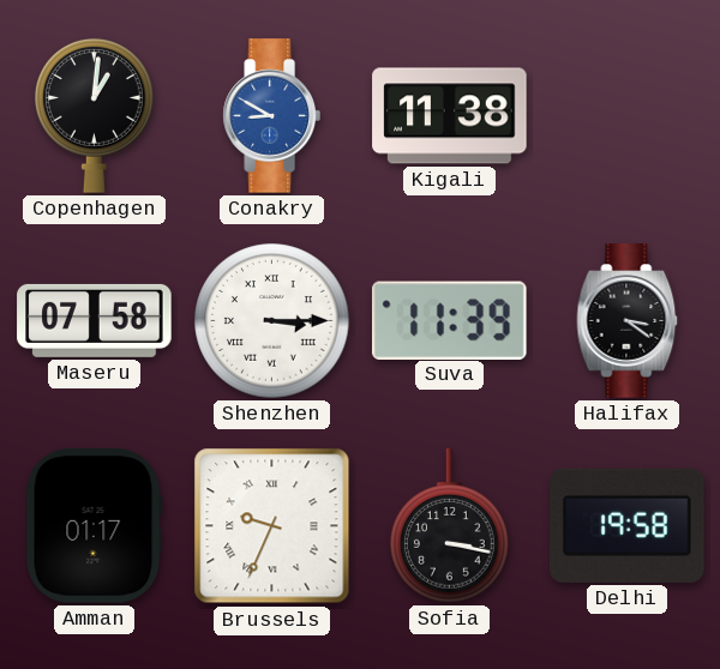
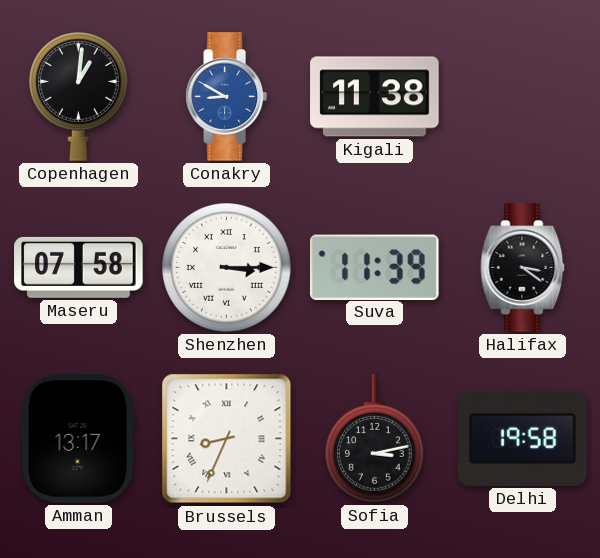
Amman: 01:17 -> 13:17 (78, 439)
Brussels: 9:34 -> 8:34 (227, 439)
Sofia: 3:17 -> 3:13 (375, 439)
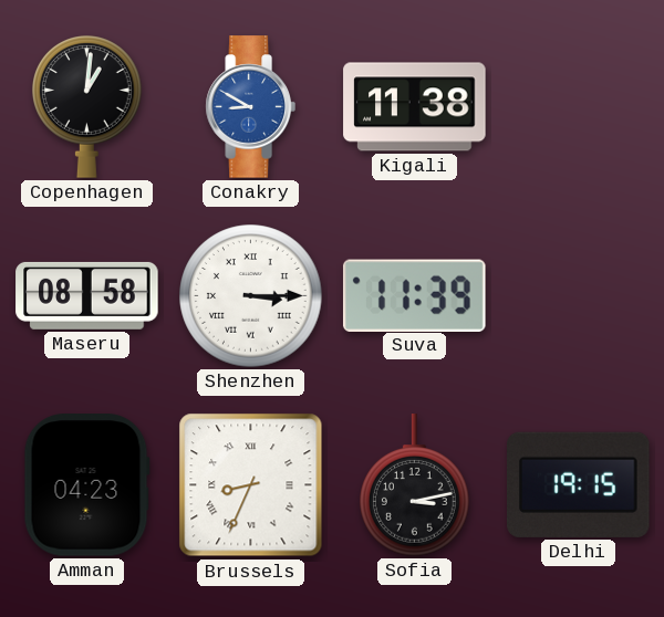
Maseru: 07:58 -> 08:58 (87, 295)
Halifax: 3:21 -> none (523, 268)
Amman: 13:17 -> 04:23 (86, 485)
Delhi: 19:58 -> 19:15 (579, 484)
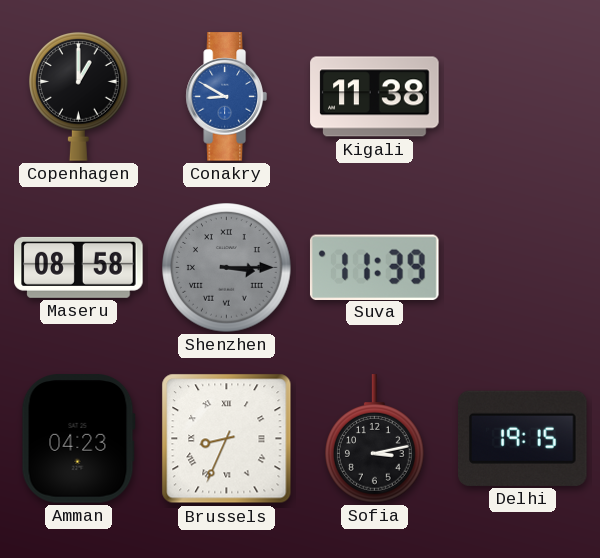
Copenhagen: 1:01 -> 1:00 (79, 97)
Shenzhen dial: white -> grey (227, 268)
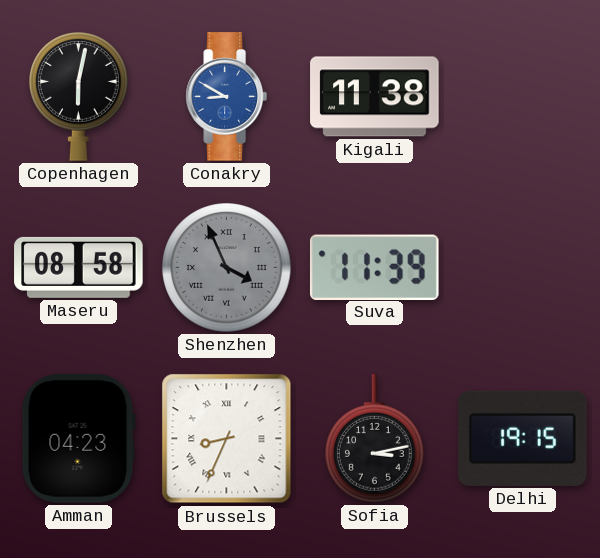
Copenhagen: 1:00 -> 6:02 (79, 97)
Shenzhen: 3:15 -> 3:56 (227, 268)
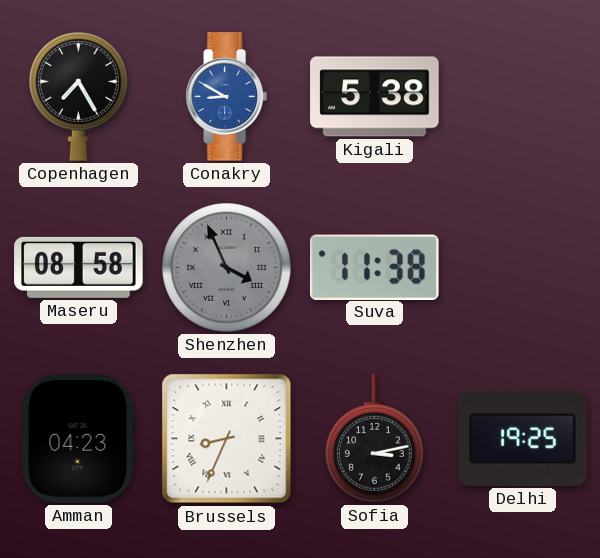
Copenhagen: 6:02 -> 7:25 (79, 97)
Kigali: 11:38 -> 5:38 (375, 97)
Suva: 11:39 -> 11:38 (374, 267)
Delhi: 19:15 -> 19:25 (523, 438)
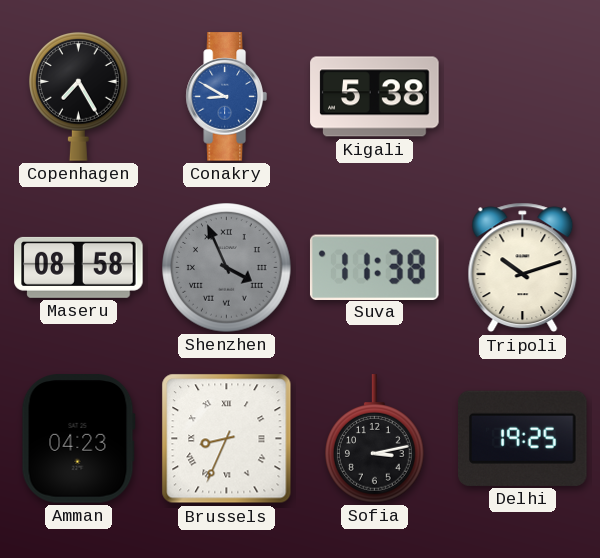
Tripoli: none -> 10:12 (523, 268)
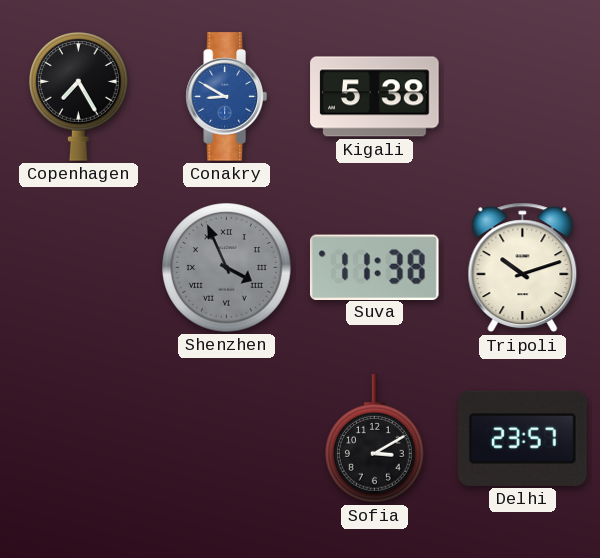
Maseru: 08:58 -> none (79, 267)
Amman: 04:23 -> none (78, 439)
Brussels: 8:34 -> none (227, 439)
Sofia: 3:13 -> 3:10 (375, 439)
Delhi: 19:25 -> 23:57 (523, 438)
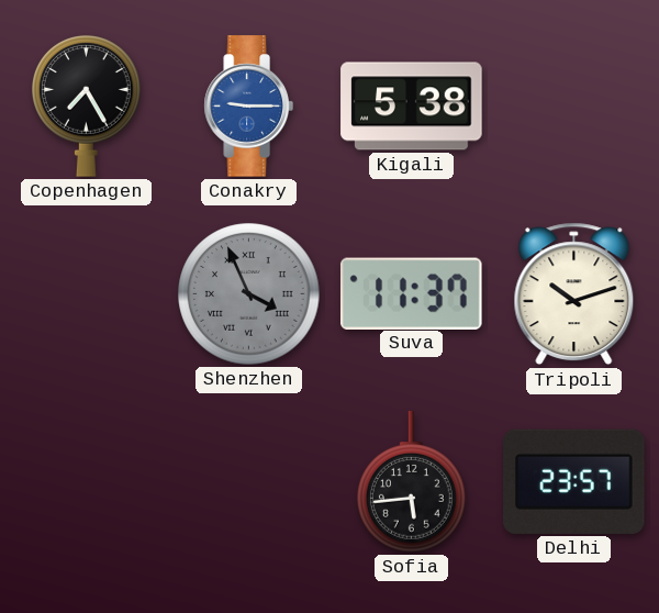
Conakry: 8:50 -> 9:15 (248, 107)
Suva: 11:38 -> 11:37 (411, 293)
Sofia: 3:10 -> 5:44 (412, 482)
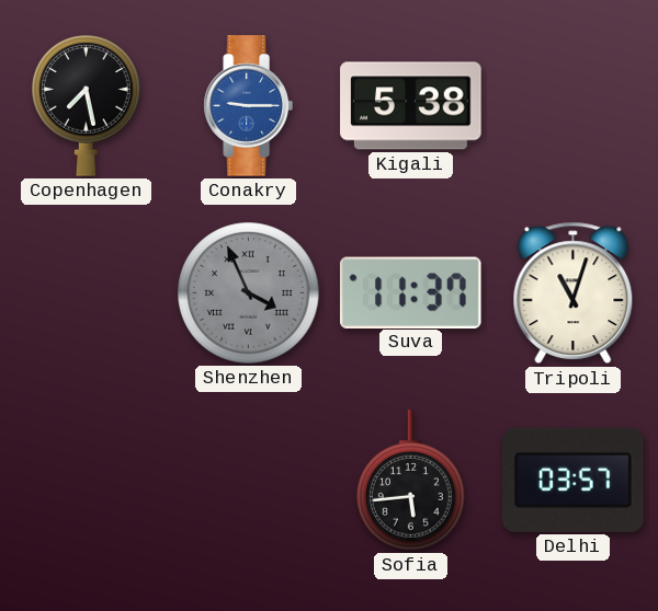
Copenhagen: 7:25 -> 7:28 (87, 106)
Tripoli: 10:12 -> 11:03 (574, 293)
Delhi: 23:57 -> 03:57 (574, 480)
